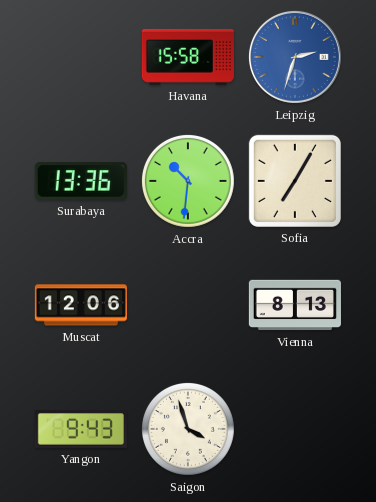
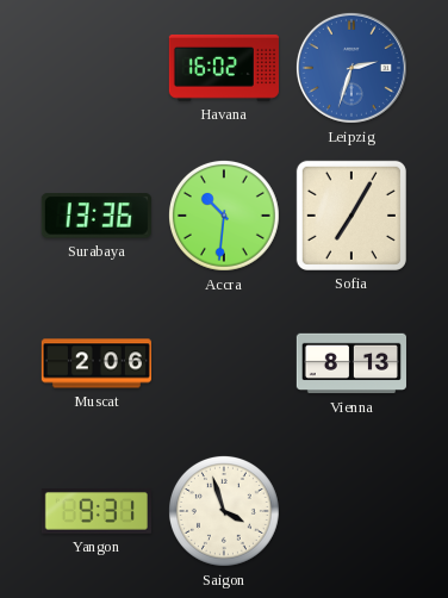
Havana: 15:58 -> 16:02 (224, 68)
Muscat: 12:06 -> 2:06 (97, 363)
Yangon: 9:43 -> 9:31 (97, 511)
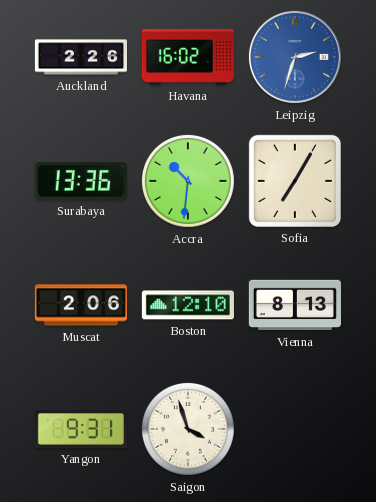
Auckland: none -> 2:26 (80, 57)
Boston: none -> 12:10 (188, 305)
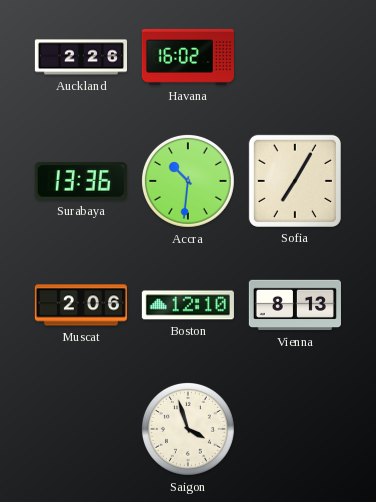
Leipzig: 2:33 -> none (295, 57)
Yangon: 9:31 -> none (81, 429)
